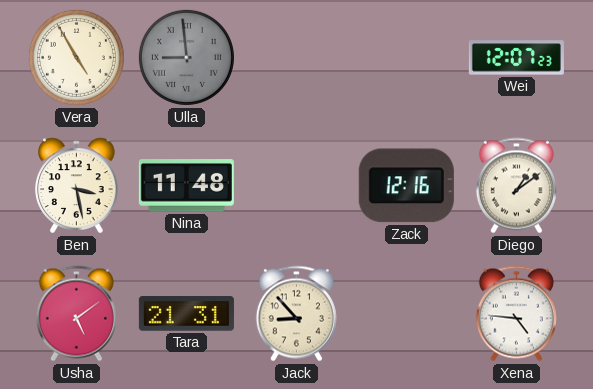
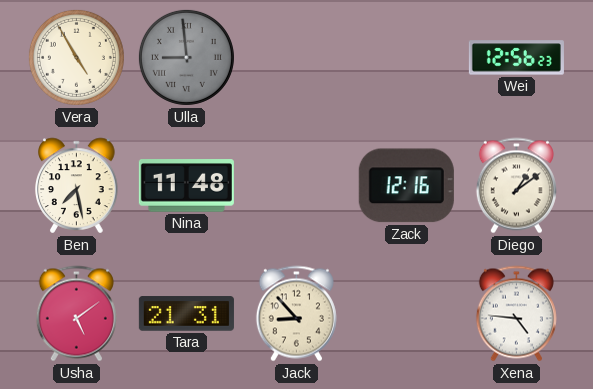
Wei: 12:07 -> 12:56 (516, 58)
Ben: 3:28 -> 7:28 (77, 186)
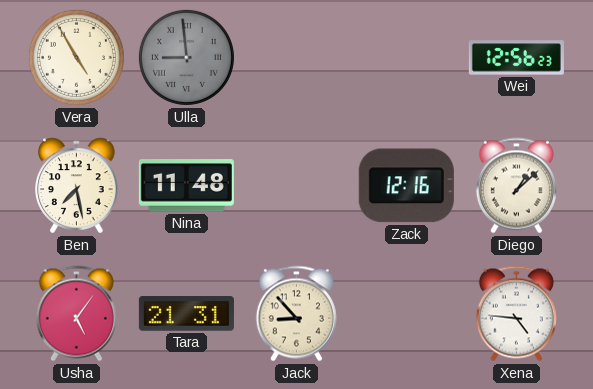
Diego: 1:09 -> 1:08 (516, 186)
Usha: 5:09 -> 5:06 (76, 314)
